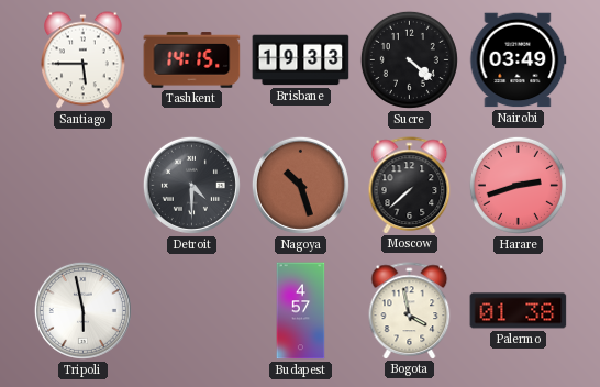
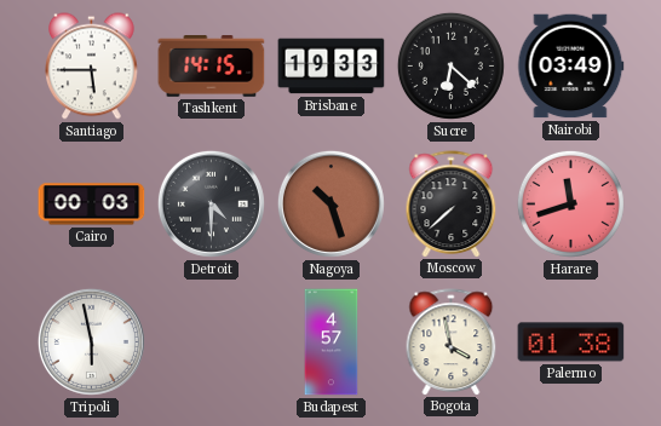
Sucre: 4:22 -> 6:22 (450, 65)
Cairo: none -> 00:03 (92, 205)
Harare: 2:42 -> 11:42 (570, 203)
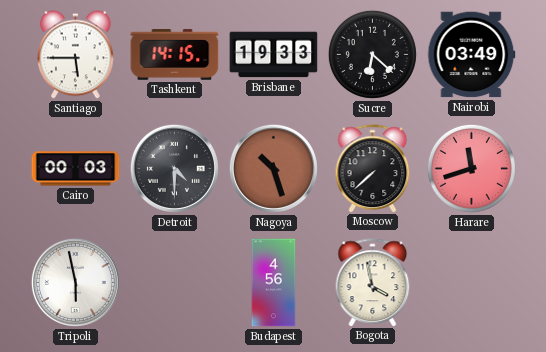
Budapest: 4:57 -> 4:56 (274, 283)
Palermo: 01:38 -> none (571, 342)
